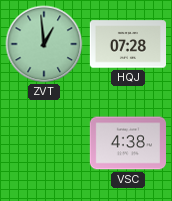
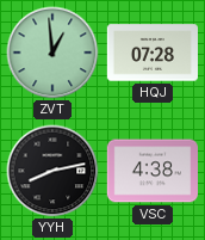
YYH: none -> 8:13 (52, 171)
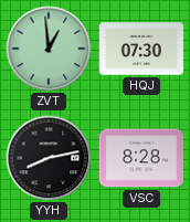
HQJ: 07:28 -> 07:30 (140, 49)
VSC: 4:38 -> 8:28 (140, 158)
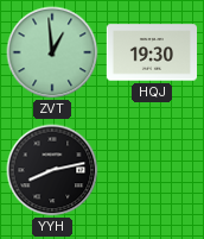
HQJ: 07:30 -> 19:30 (151, 52)
VSC: 8:28 -> none (140, 158)
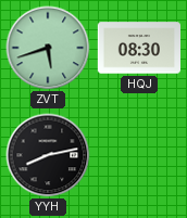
ZVT: 12:59 -> 5:42 (48, 48)
HQJ: 19:30 -> 08:30 (138, 48)
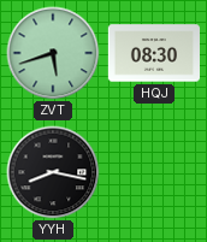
YYH: 8:13 -> 8:17 (53, 172)
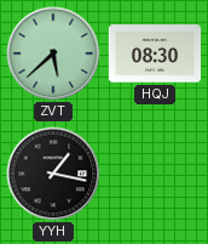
ZVT: 5:42 -> 5:38 (53, 53)
YYH: 8:17 -> 1:17 (53, 174)
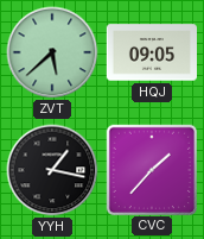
HQJ: 08:30 -> 09:05 (151, 52)
CVC: none -> 1:37 (151, 169)
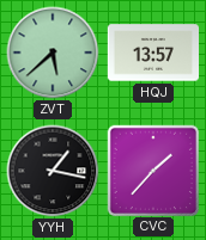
HQJ: 09:05 -> 13:57 (152, 53)
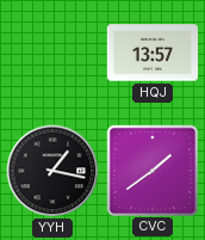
ZVT: 5:38 -> none (53, 53)
CVC: 1:37 -> 1:39 (151, 170)
